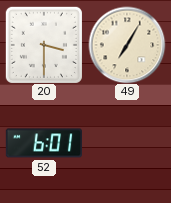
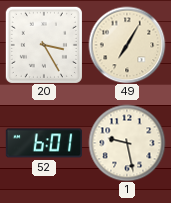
20: 3:30 -> 3:25 (44, 45)
1: none -> 9:28 (127, 143)
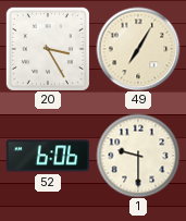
52: 6:01 -> 6:06 (47, 156)
1: 9:28 -> 9:30 (138, 156)
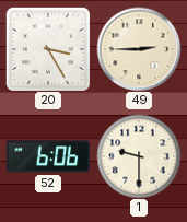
49: 7:05 -> 2:45 (139, 49)
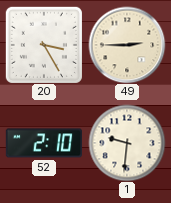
52: 6:06 -> 2:10 (43, 143)
1: 9:30 -> 9:31 (127, 143)
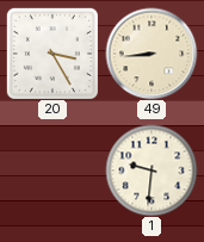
49: 2:45 -> 8:44 (152, 54)
52: 2:10 -> none (43, 143)
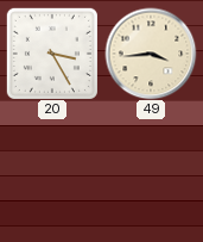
49: 8:44 -> 3:44 (151, 54)
1: 9:31 -> none (152, 170)
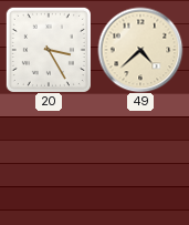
49: 3:44 -> 4:38 (140, 50)
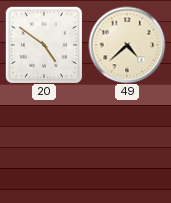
20: 3:25 -> 4:51 (44, 45)
